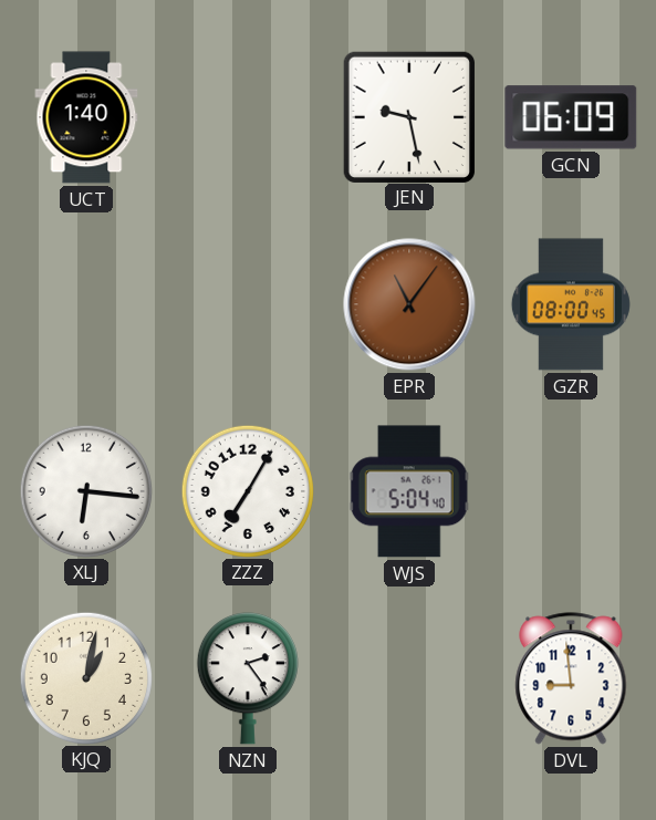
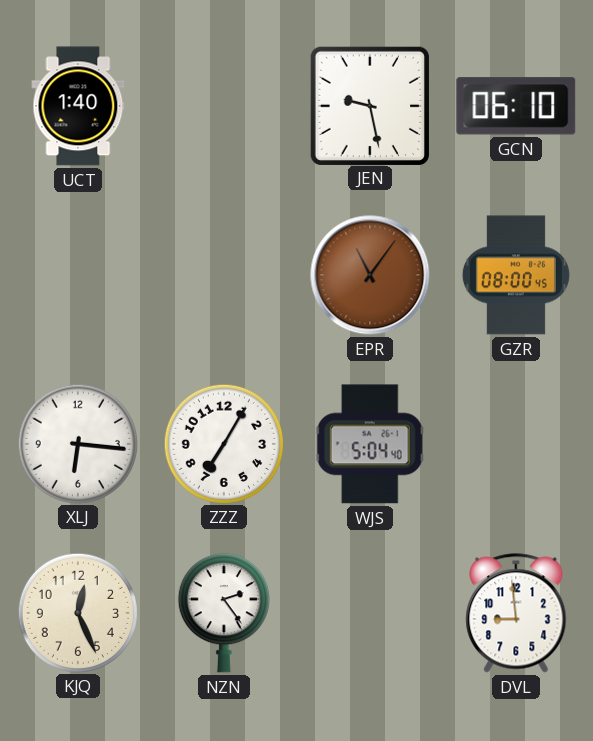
GCN: 06:09 -> 06:10 (516, 106)
KJQ: 1:02 -> 12:26 (77, 612)
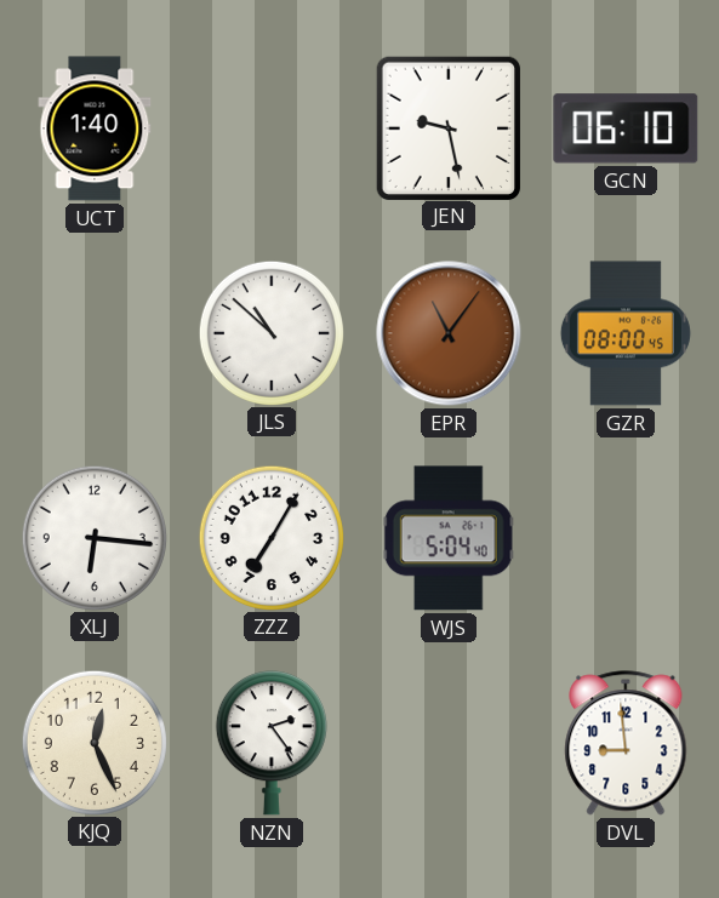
JLS: none -> 10:52 (270, 332)
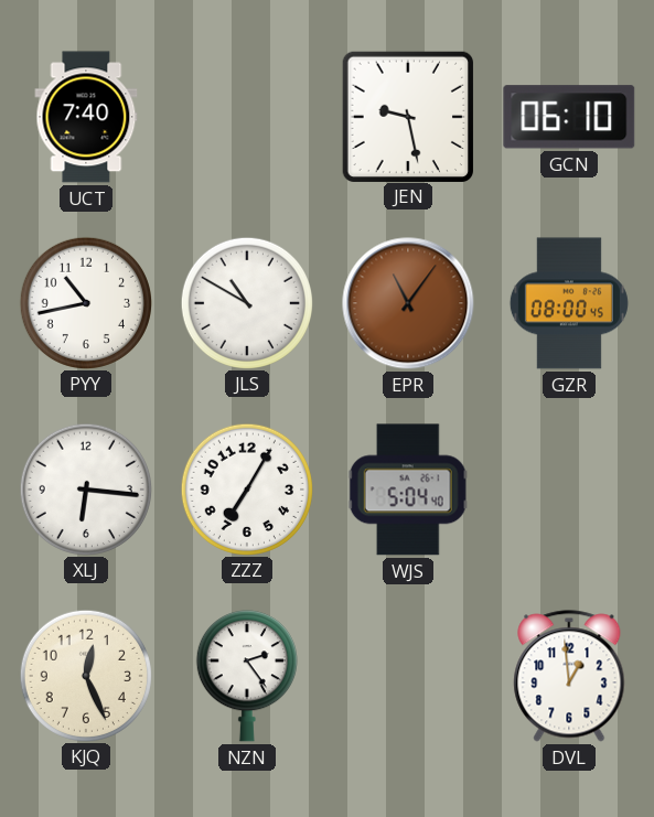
UCT: 1:40 -> 7:40 (86, 117)
PYY: none -> 10:43 (85, 302)
JLS: 10:52 -> 10:50 (246, 302)
DVL: 8:59 -> 12:59 (569, 676)
